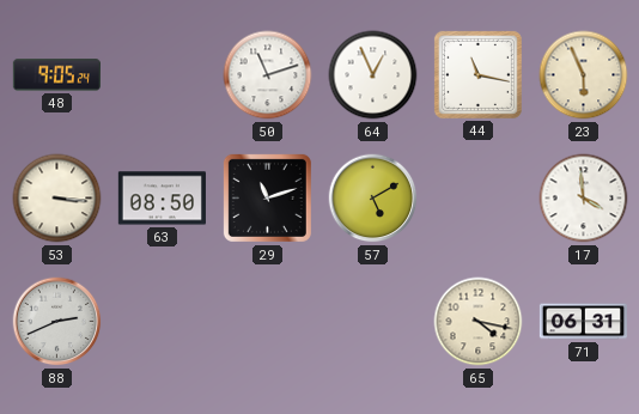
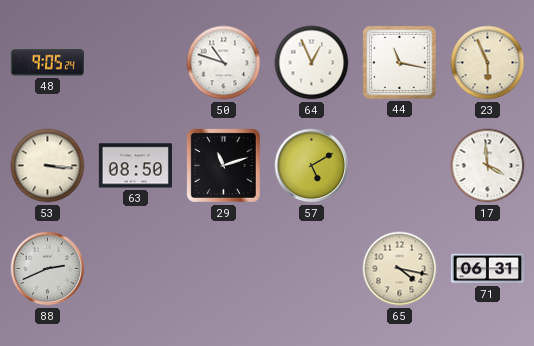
50: 11:12 -> 10:48 (224, 63)
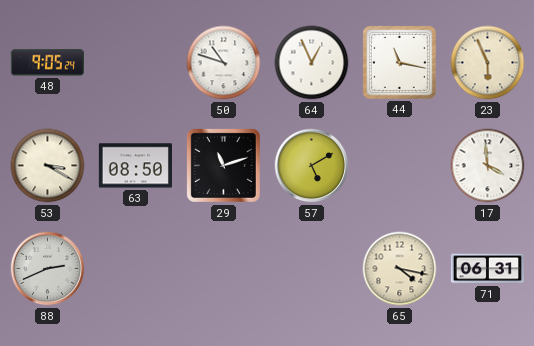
53: 3:16 -> 3:20 (48, 166)
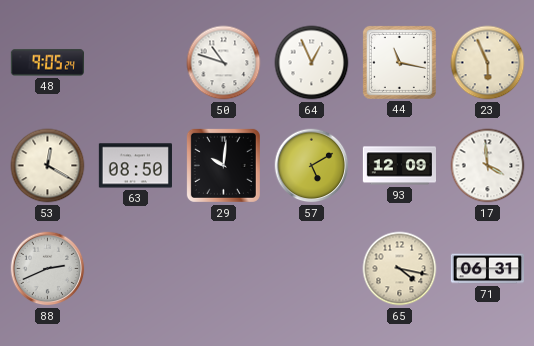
53: 3:20 -> 12:20 (48, 166)
29: 11:12 -> 10:01 (223, 165)
93: none -> 12:09 (399, 166)
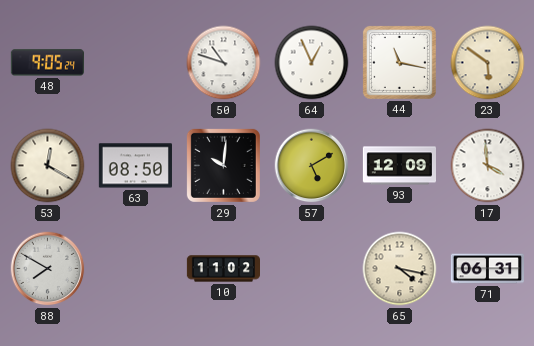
23: 5:56 -> 5:51 (488, 63)
88: 2:41 -> 7:50 (48, 269)
10: none -> 11:02 (223, 269)
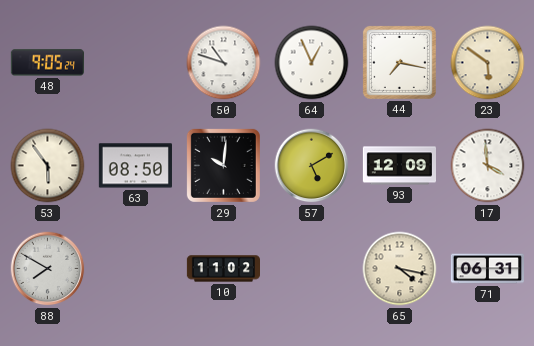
44: 11:17 -> 7:17 (399, 62)
53: 12:20 -> 5:54 (48, 166)
